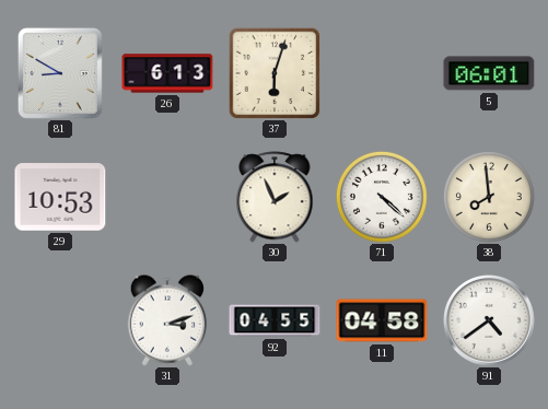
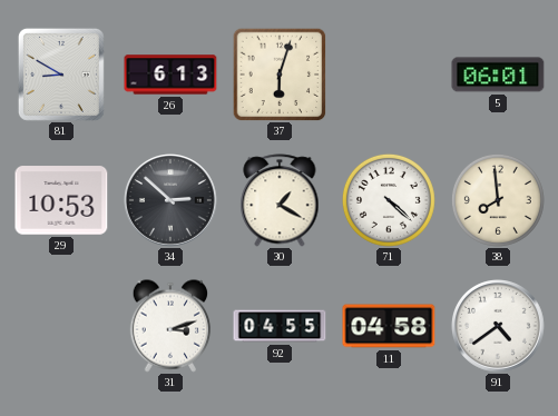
34: none -> 2:52 (172, 201)
30: 1:56 -> 1:20 (280, 200)
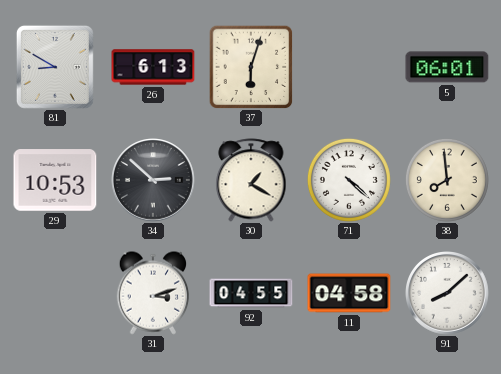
91: 4:39 -> 8:08 (448, 294)
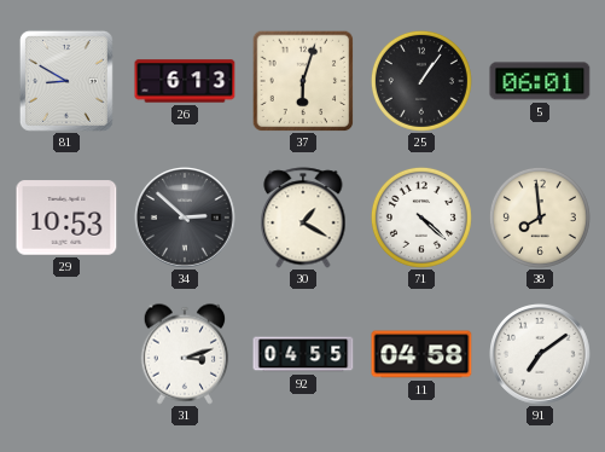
25: none -> 1:06 (421, 81)
91: 8:08 -> 7:09 (541, 355)
